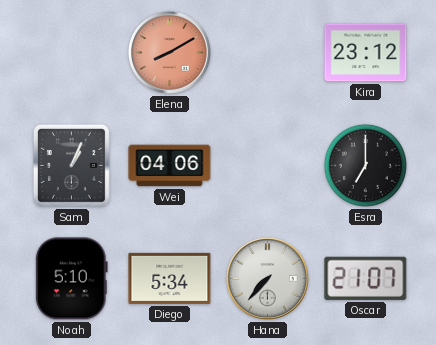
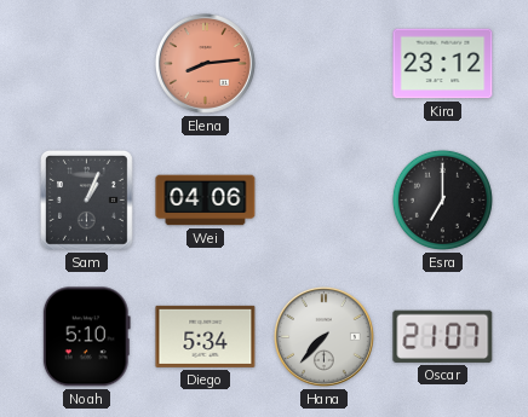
Elena: 8:10 -> 8:14 (205, 63)
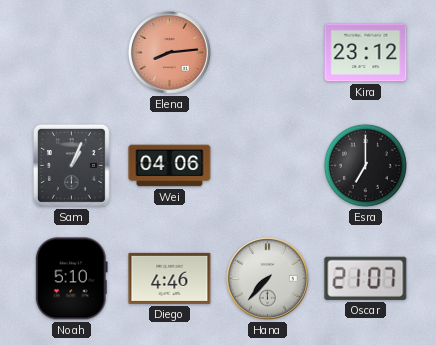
Diego: 5:34 -> 4:46 (170, 278)
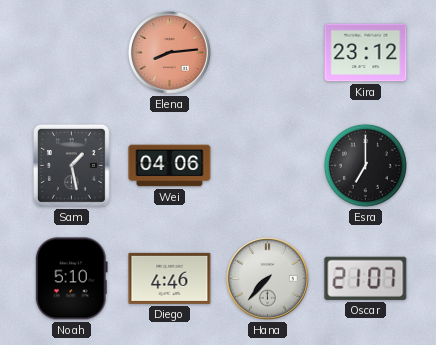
Sam: 1:04 -> 1:28 (71, 165)
